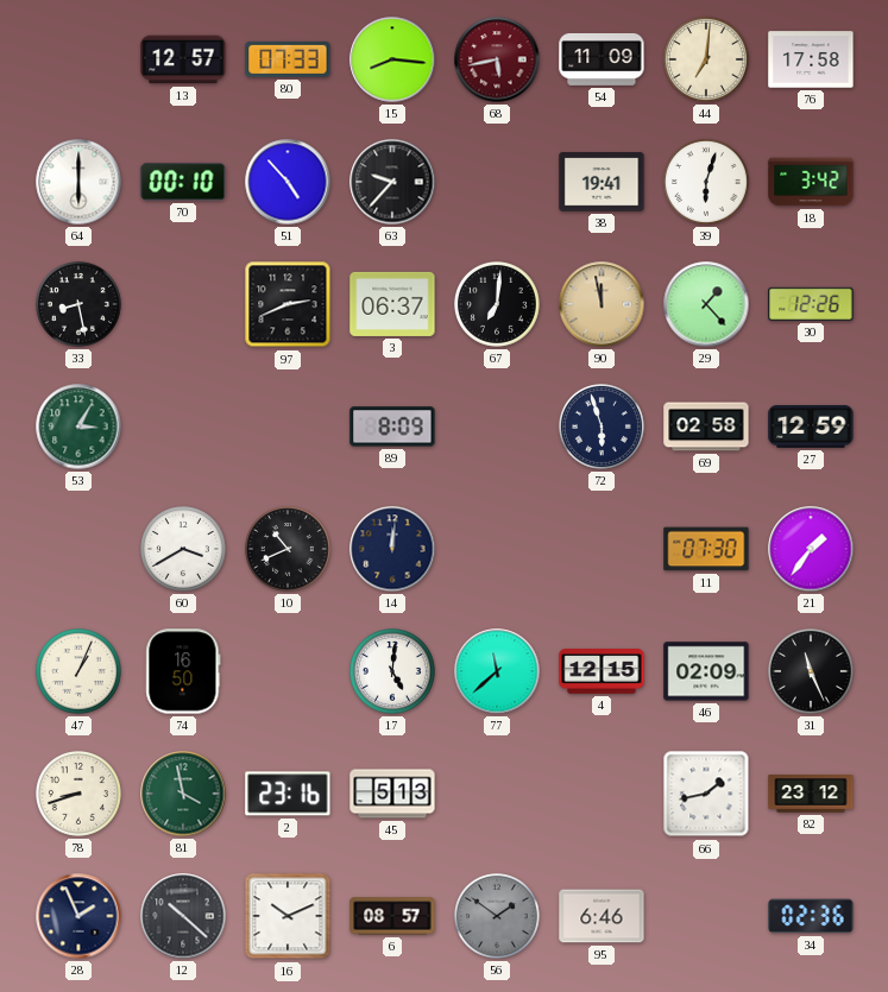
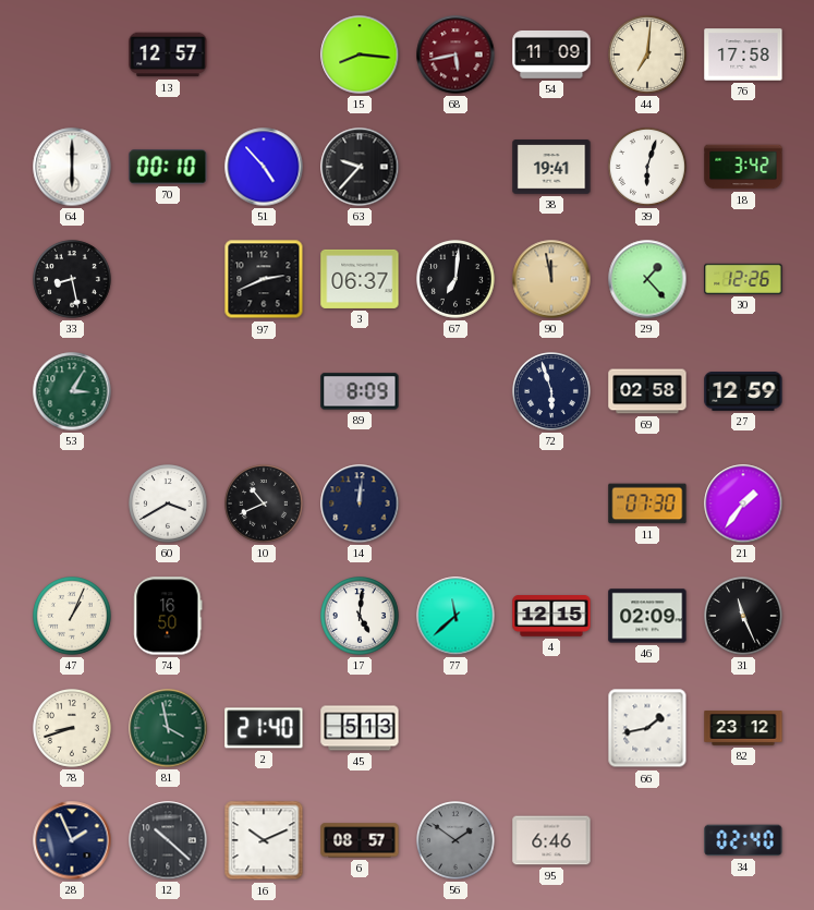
80: 07:33 -> none (288, 59)
2: 23:16 -> 21:40 (264, 728)
34: 02:36 -> 02:40 (743, 840)
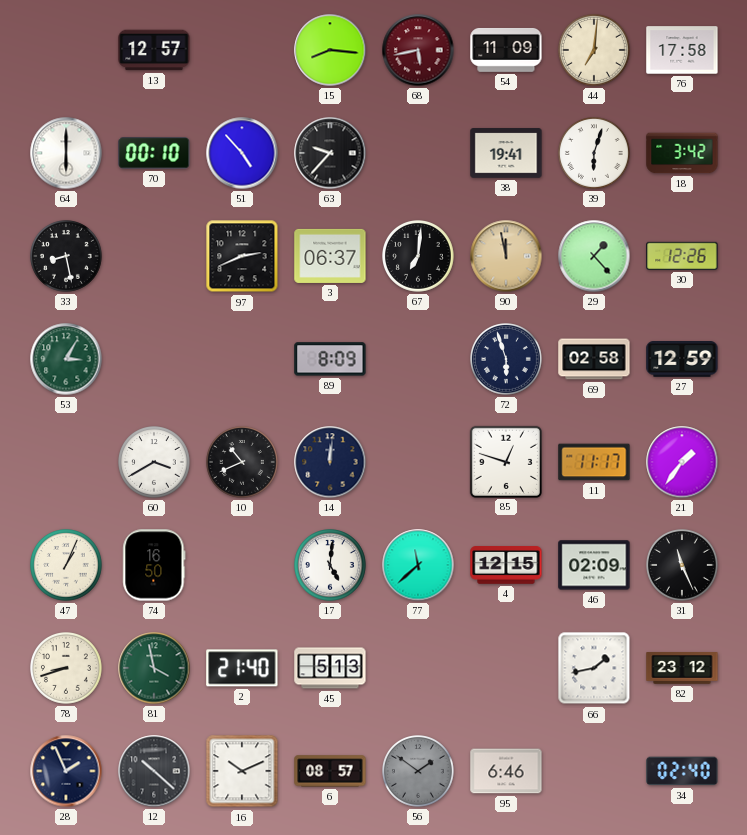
85: none -> 12:48 (505, 461)
11: 07:30 -> 11:17 (594, 462)
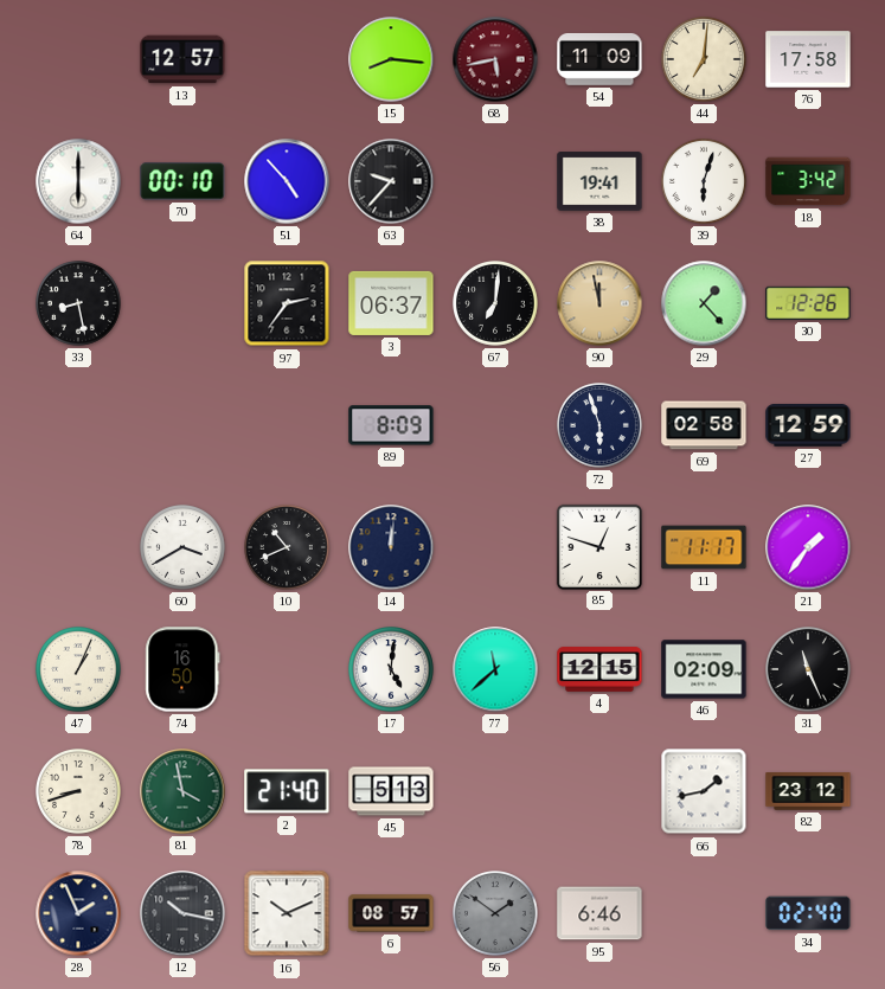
97: 2:41 -> 2:36 (287, 303)
53: 3:05 -> none (66, 359)
12: 10:22 -> 10:17 (182, 913)
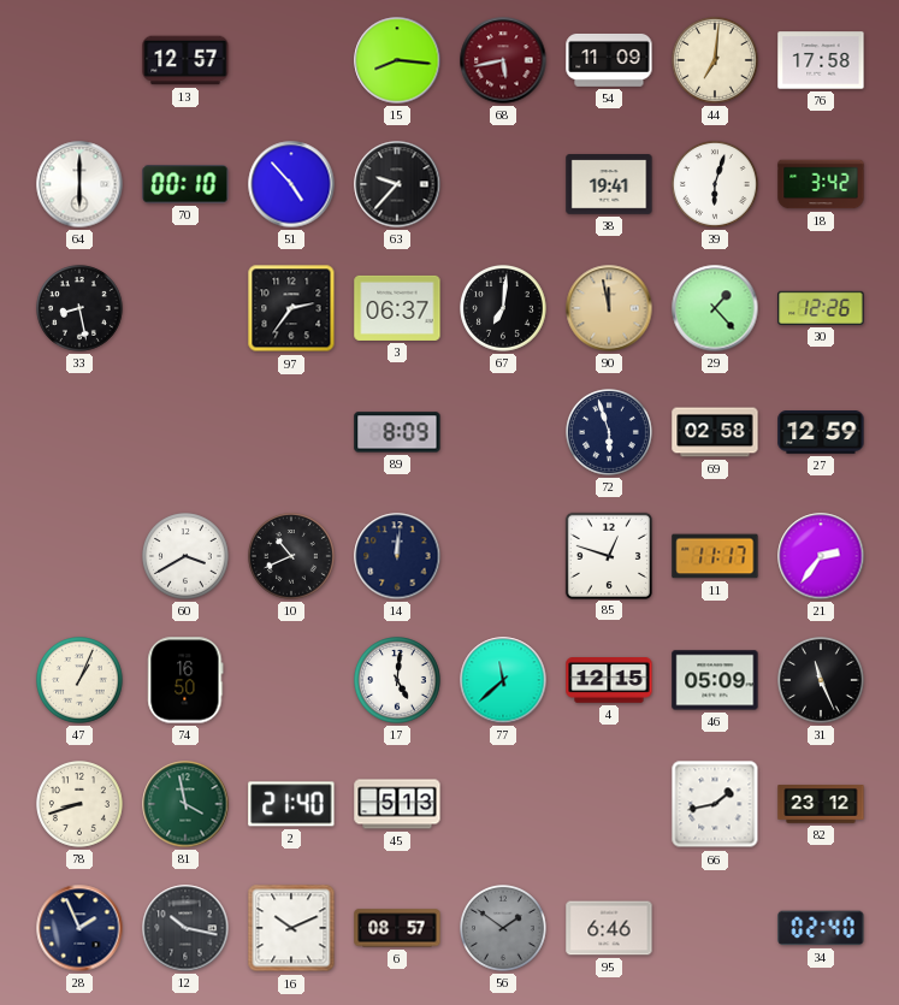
21: 1:36 -> 2:36 (821, 556)
46: 02:09 -> 05:09 (715, 680)
